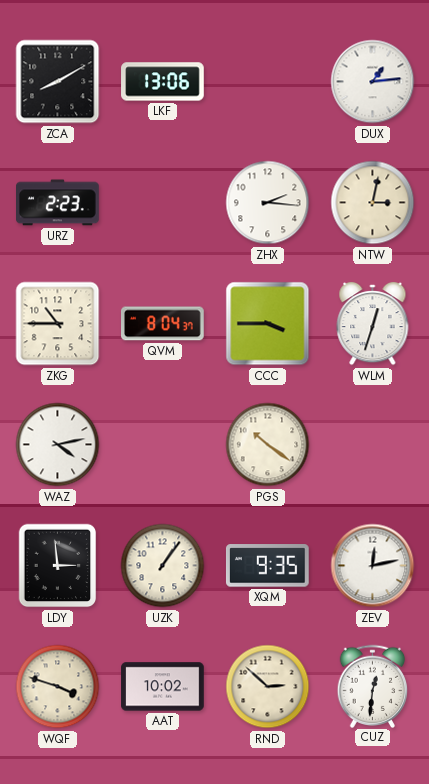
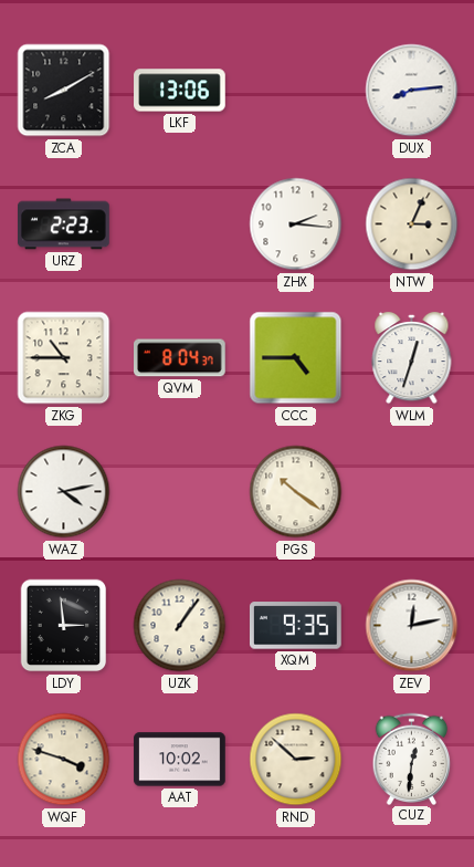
DUX: 1:14 -> 8:14 (412, 91)
NTW: 3:02 -> 3:04 (412, 224)
CCC: 3:45 -> 4:45 (296, 358)
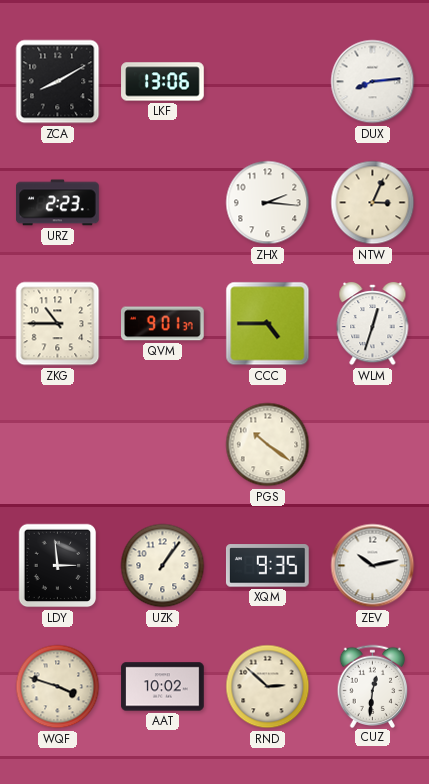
QVM: 8:04 -> 9:01 (163, 324)
WAZ: 4:13 -> none (64, 492)
ZEV: 12:13 -> 10:13 (373, 566)
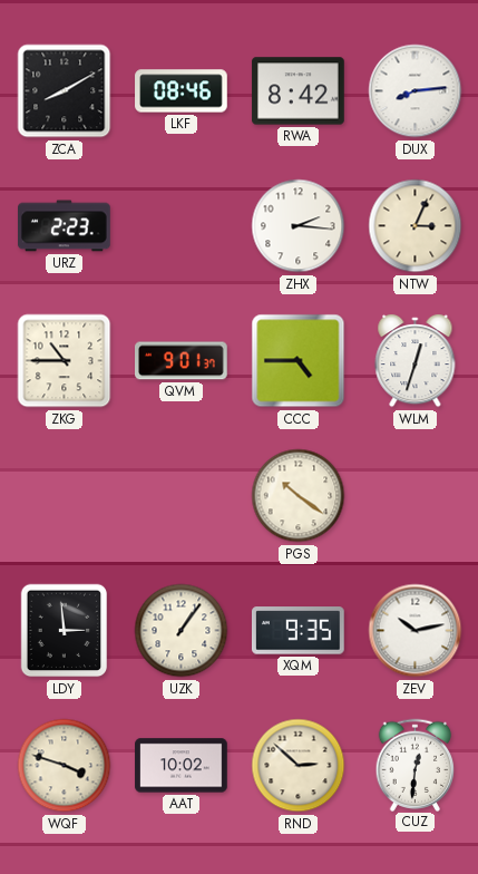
LKF: 13:06 -> 08:46 (182, 91)
RWA: none -> 8:42 (299, 91)
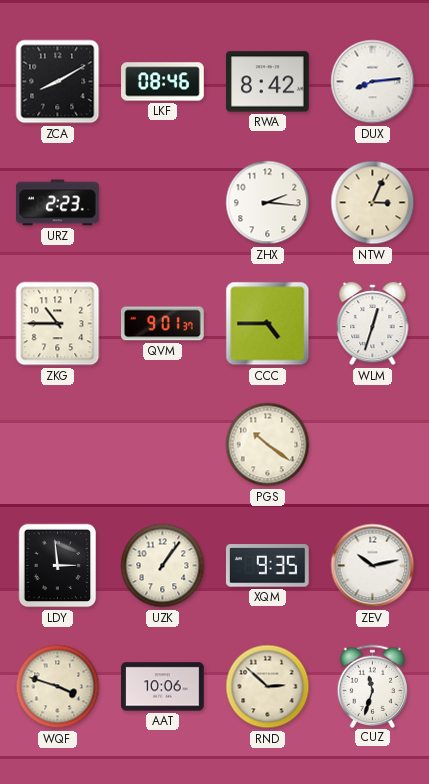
AAT: 10:02 -> 10:06 (163, 687)
CUZ: 12:31 -> 11:33 (373, 686)
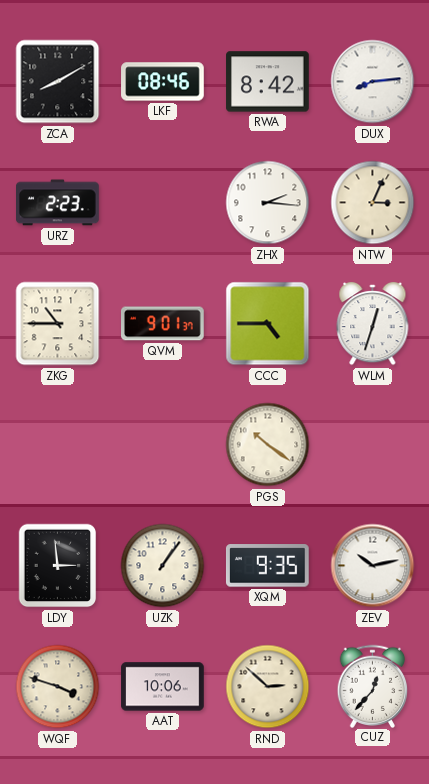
CUZ: 11:33 -> 12:37 (373, 686)
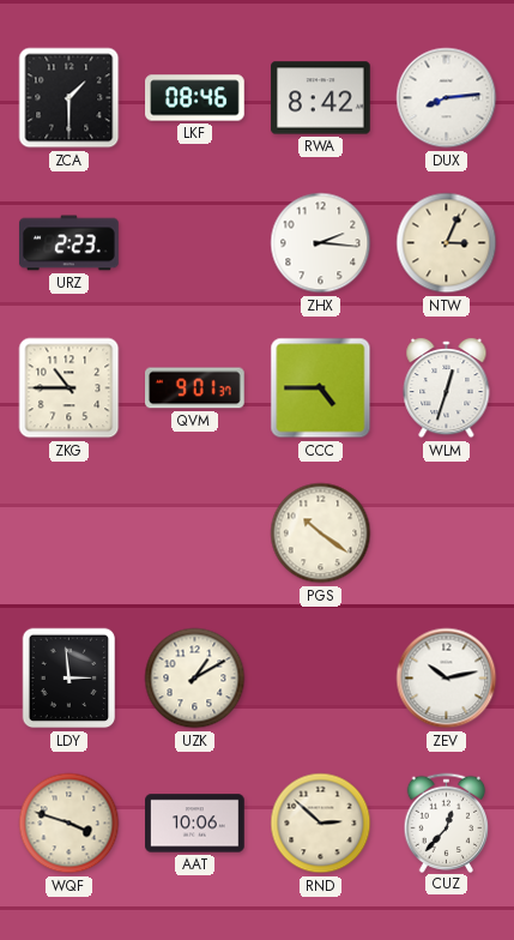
ZCA: 8:10 -> 1:30 (69, 98)
UZK: 1:06 -> 1:10 (195, 679)
XQM: 9:35 -> none (267, 566)
